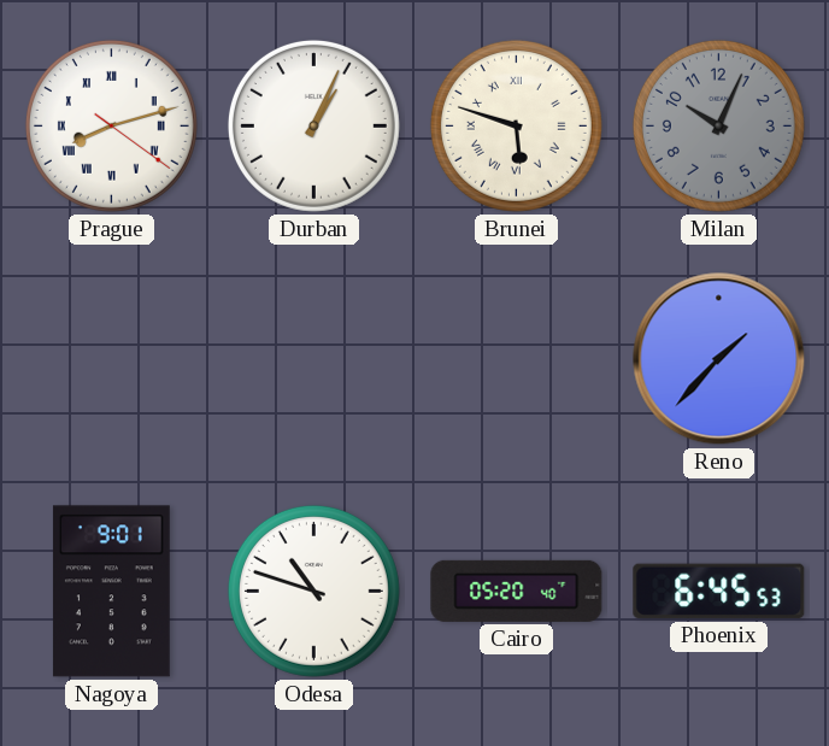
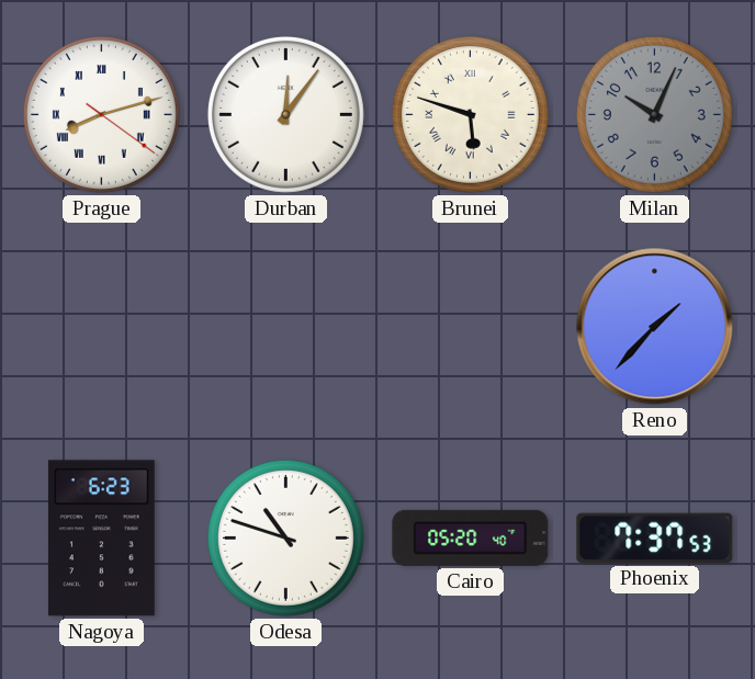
Durban: 1:04 -> 12:06 (285, 114)
Nagoya: 9:01 -> 6:23 (101, 539)
Phoenix: 6:45 -> 7:37 (655, 537)
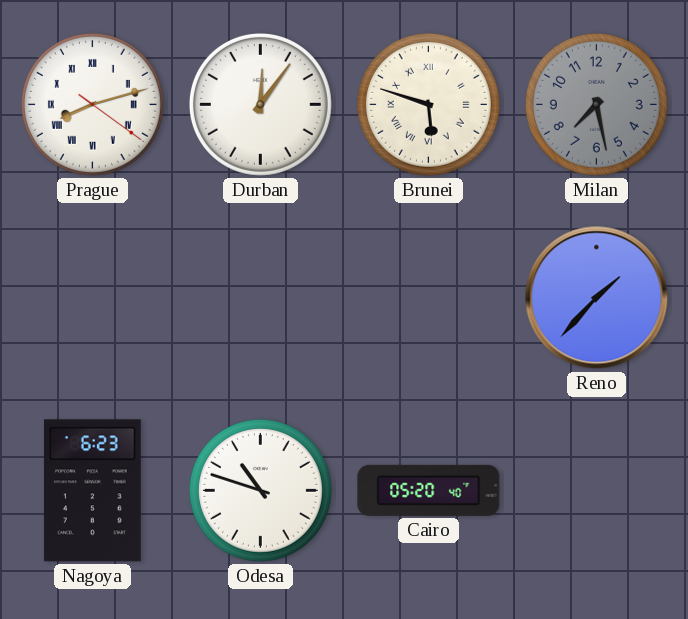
Milan: 10:04 -> 7:28 (596, 104)
Phoenix: 7:37 -> none (655, 537)
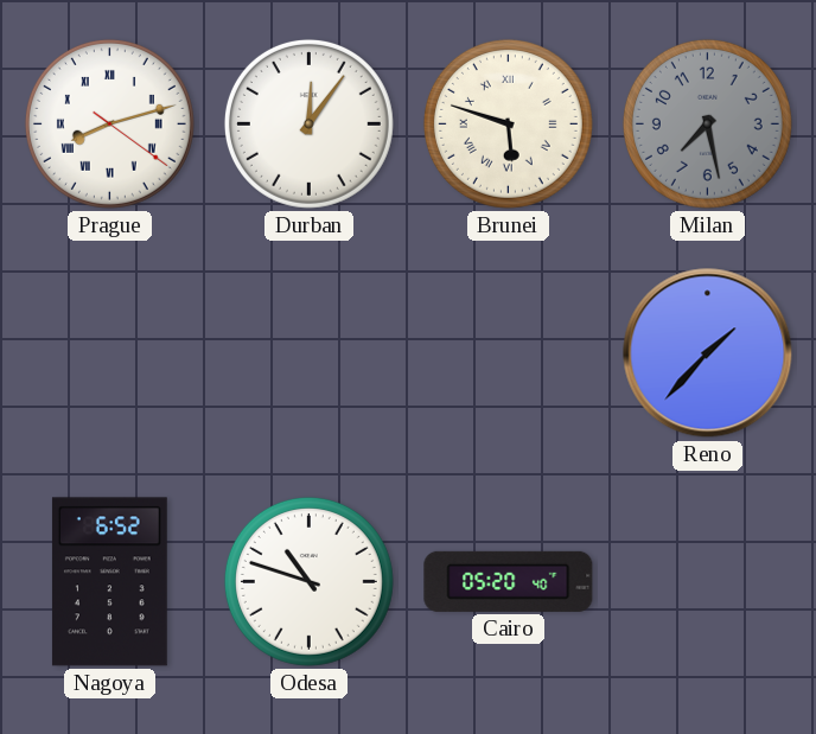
Nagoya: 6:23 -> 6:52 (109, 582)
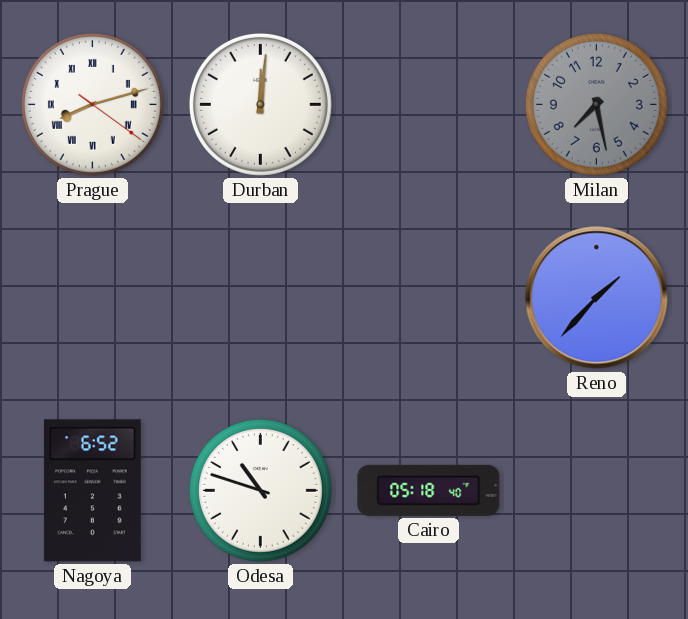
Durban: 12:06 -> 12:01 (260, 104)
Brunei: 5:48 -> none (508, 123)
Cairo: 05:20 -> 05:18 (429, 490)
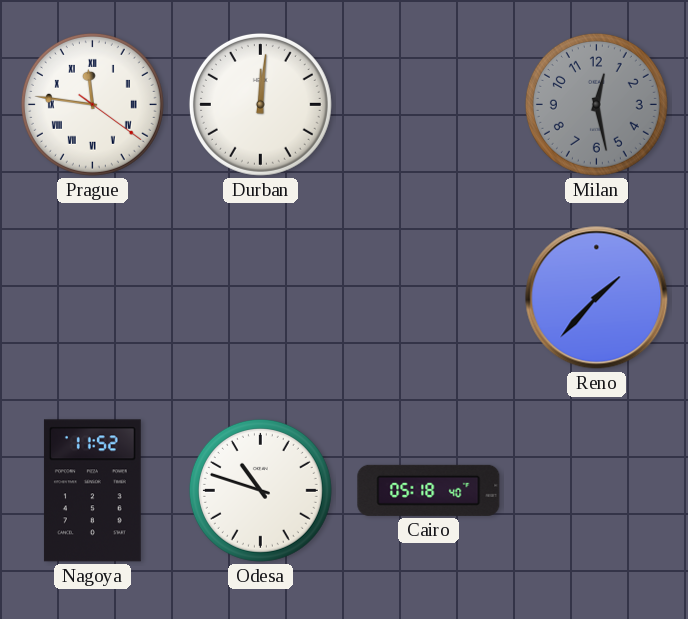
Prague: 8:12 -> 11:46 (92, 104)
Milan: 7:28 -> 12:28 (596, 104)
Nagoya: 6:52 -> 11:52 (92, 491)
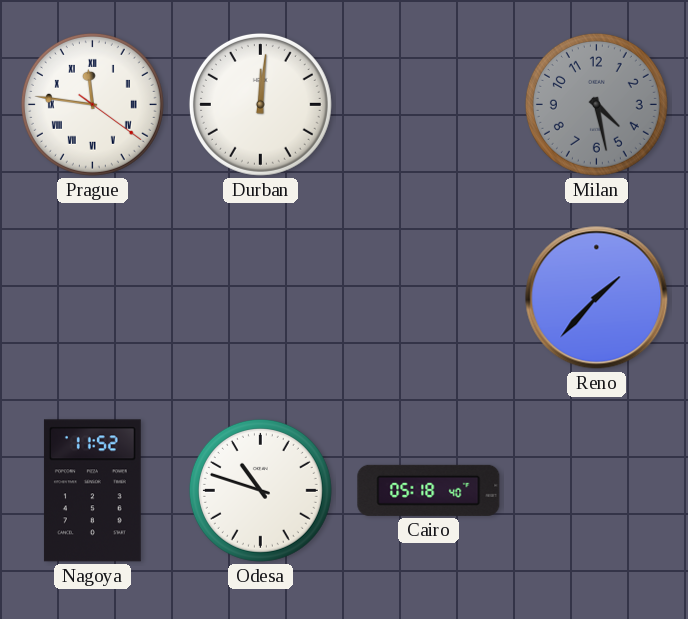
Milan: 12:28 -> 4:28 (596, 104)
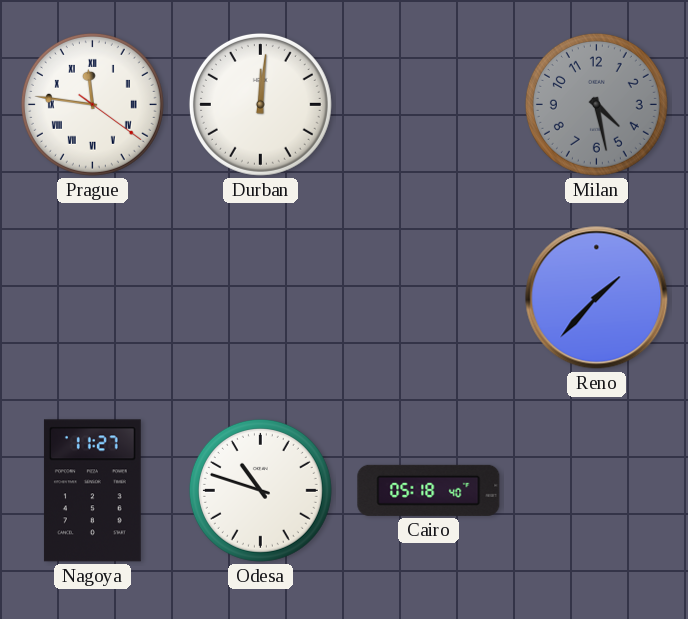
Nagoya: 11:52 -> 11:27 (92, 491)
